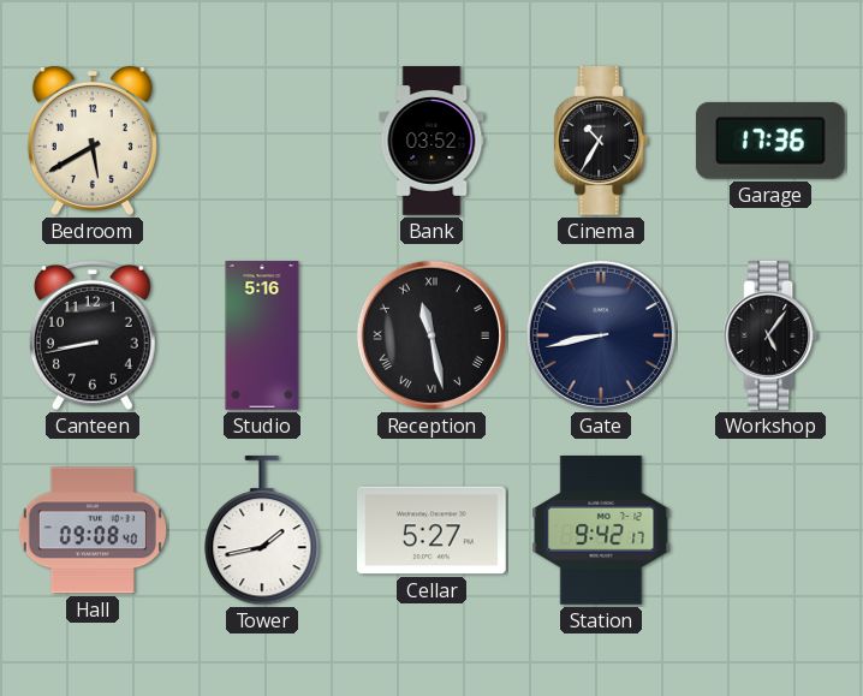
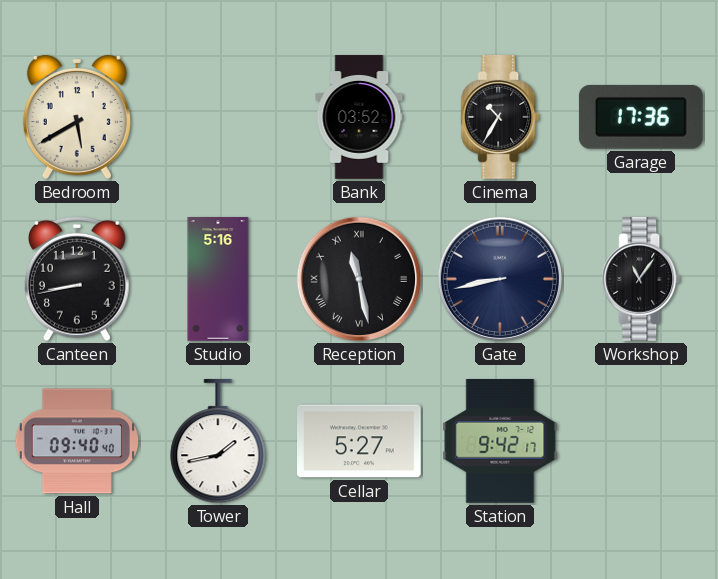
Workshop: 5:06 -> 11:06 (641, 280)
Hall: 09:08 -> 09:40 (77, 441)
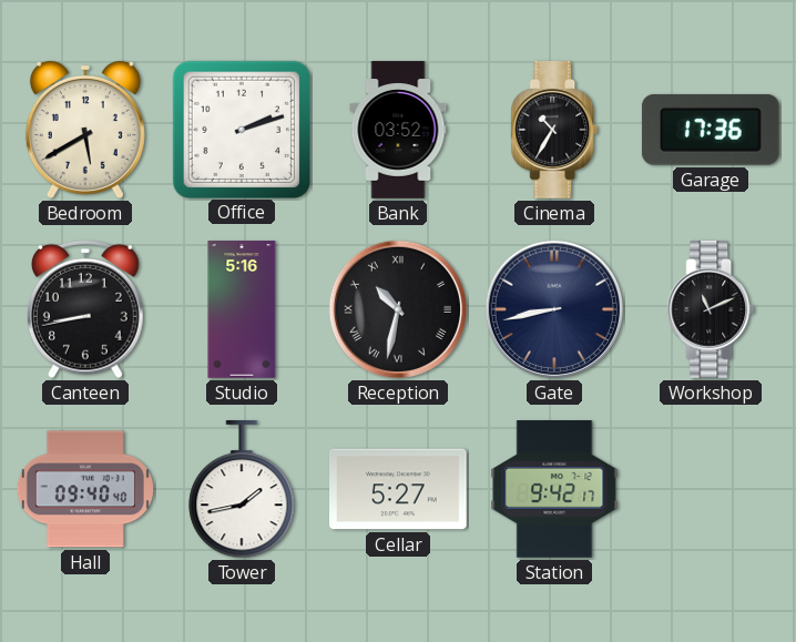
Office: none -> 2:12 (241, 129)
Reception: 11:28 -> 10:32 (398, 309)
Workshop: 11:06 -> 11:11 (711, 310)
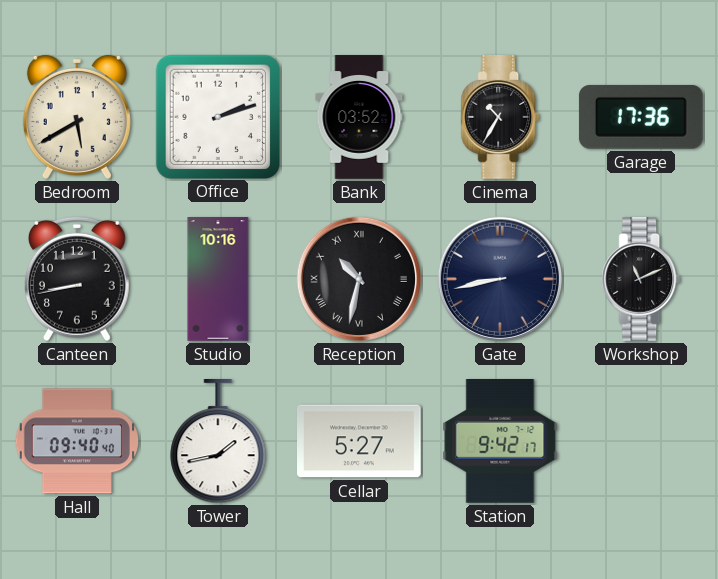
Studio: 5:16 -> 10:16 (218, 279)
